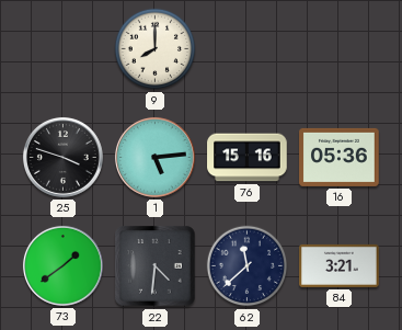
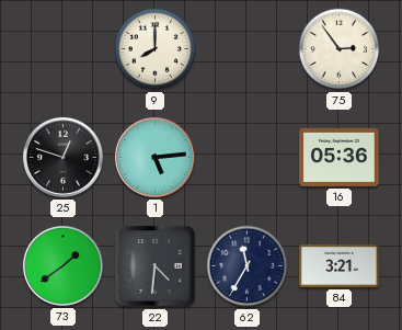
75: none -> 2:54 (340, 49)
25: 3:48 -> 12:48 (62, 157)
76: 15:16 -> none (248, 158)
62: 11:38 -> 11:35 (248, 266)
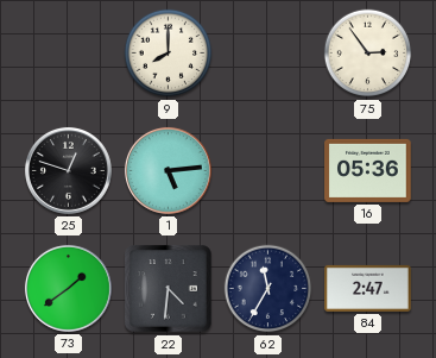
84: 3:21 -> 2:47 (368, 288)
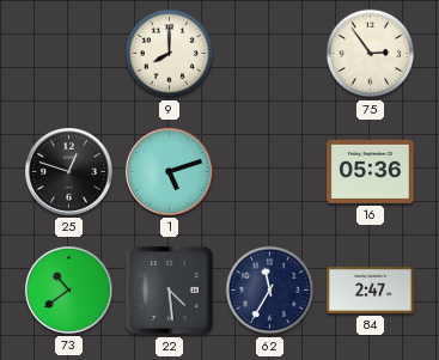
1: 5:14 -> 5:12 (169, 171)
73: 1:39 -> 10:39 (68, 289)
22: 4:31 -> 4:29 (170, 291)
